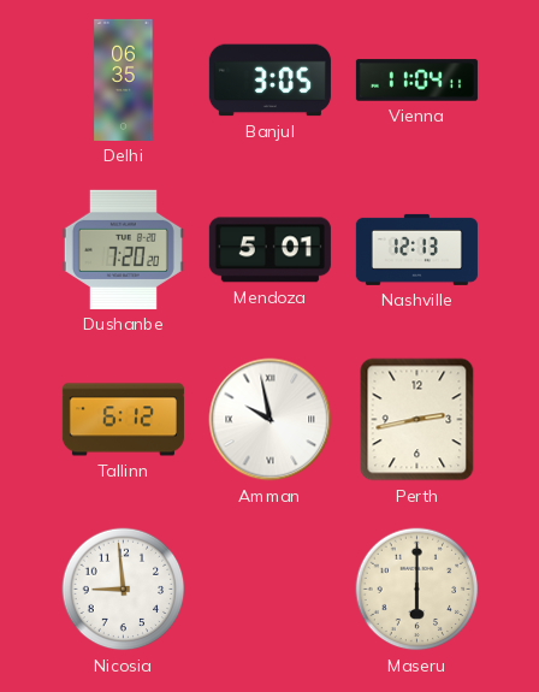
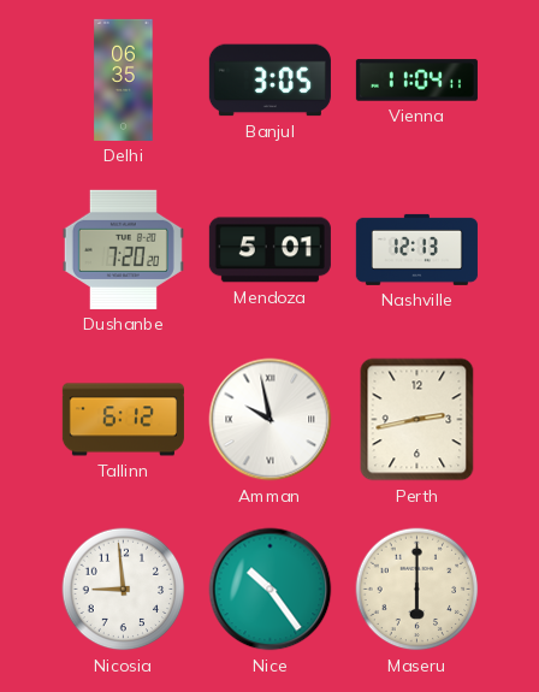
Nice: none -> 10:24 (271, 590)
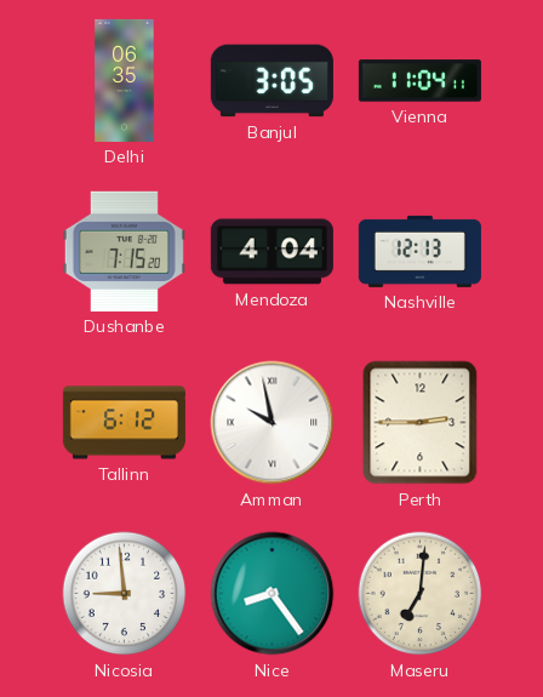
Dushanbe: 7:20 -> 7:15 (124, 251)
Mendoza: 5:01 -> 4:04 (271, 252)
Perth: 2:43 -> 2:45 (421, 423)
Nice: 10:24 -> 8:24 (273, 594)
Maseru: 6:00 -> 7:01 (421, 594)
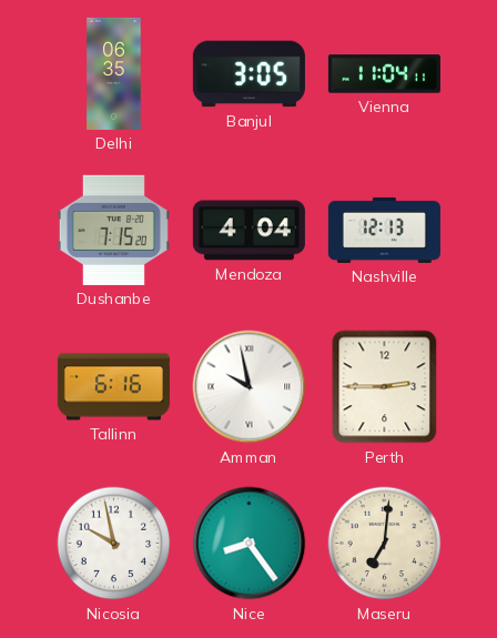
Tallinn: 6:12 -> 6:16 (113, 387)
Nicosia: 8:59 -> 9:58 (114, 544)
